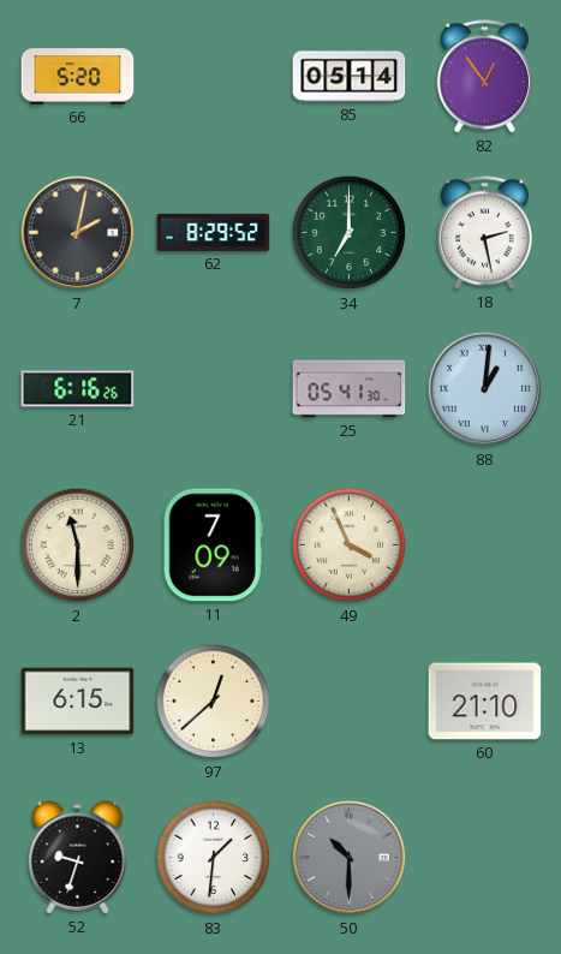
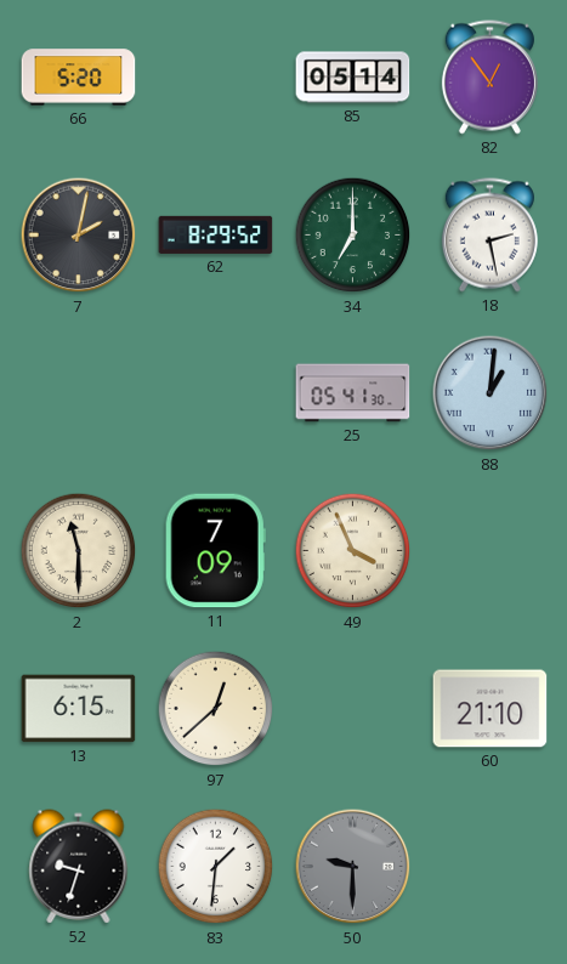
21: 6:16 -> none (78, 389)
50: 10:30 -> 9:30 (353, 867)
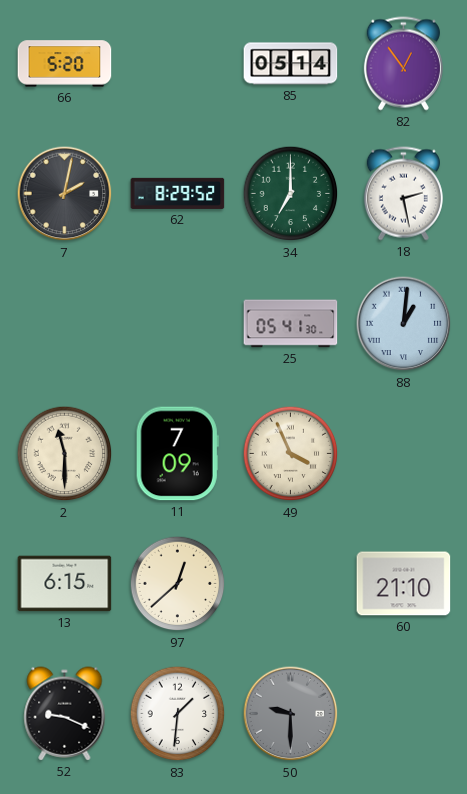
52: 9:33 -> 9:19 (65, 714)
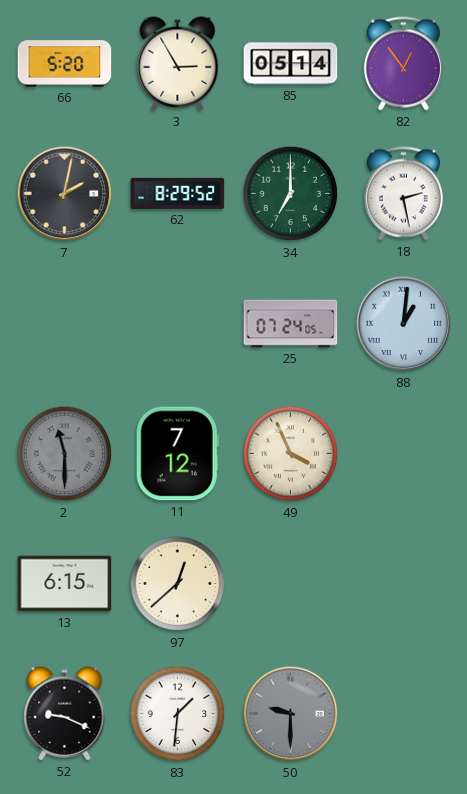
3: none -> 2:55 (178, 64)
25: 05:41 -> 07:24 (291, 324)
2 dial: cream -> grey (65, 454)
11: 7:09 -> 7:12 (177, 454)
60: 21:10 -> none (404, 584)
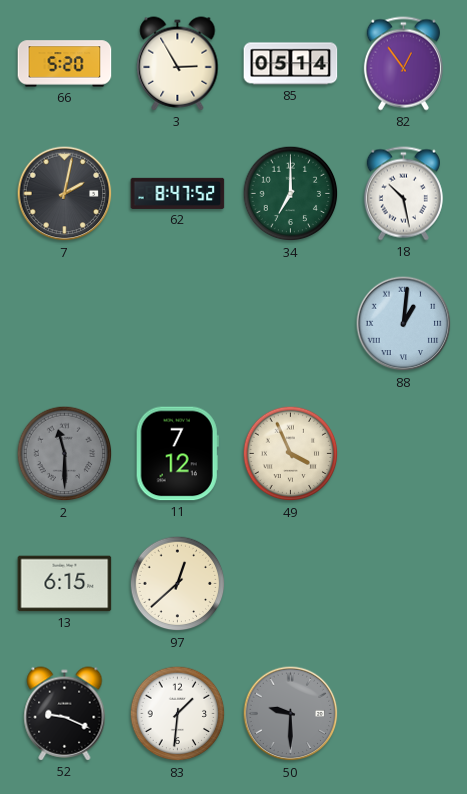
62: 8:29 -> 8:47 (178, 193)
18: 2:28 -> 10:28 (403, 194)
25: 07:24 -> none (291, 324)
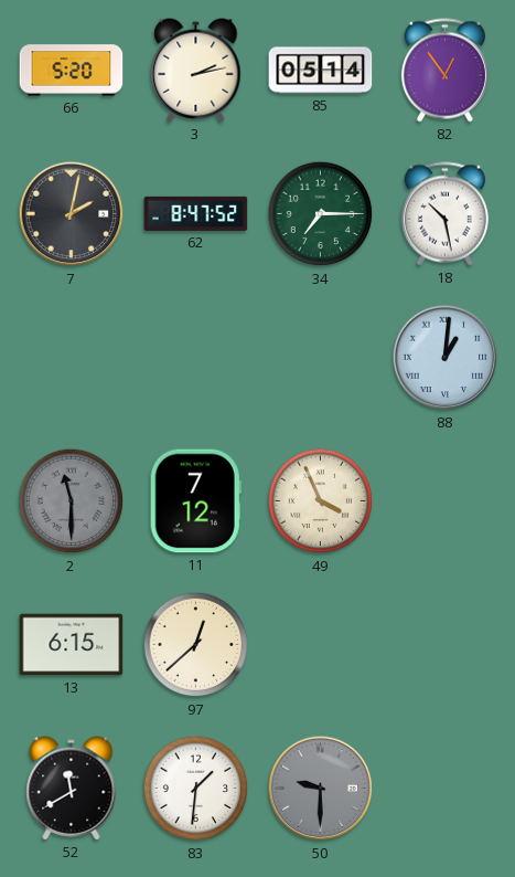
3: 2:55 -> 2:13 (196, 71)
34: 7:00 -> 7:15 (321, 214)
52: 9:19 -> 11:40 (72, 789)
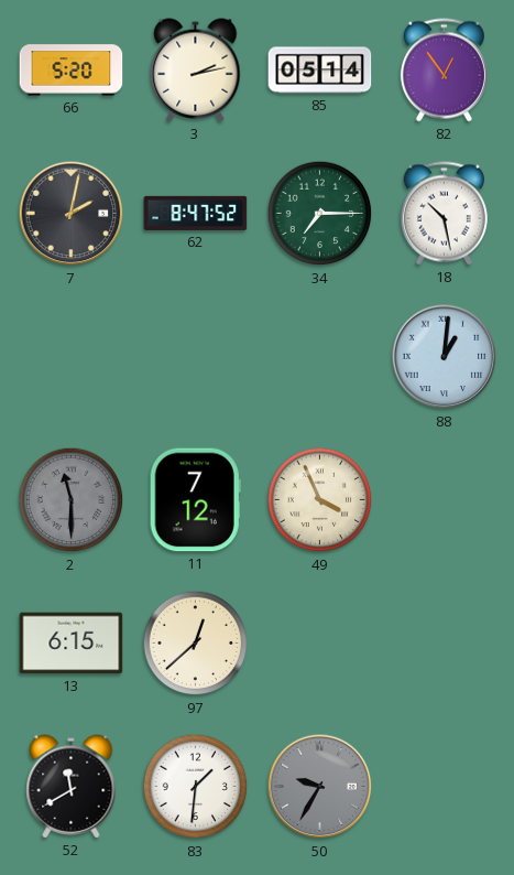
50: 9:30 -> 9:35 (320, 787)
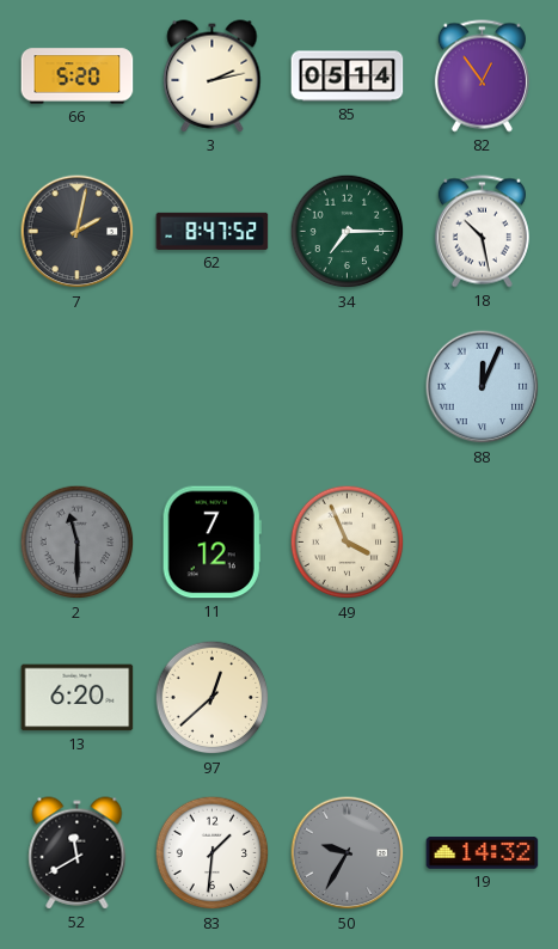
88: 1:01 -> 12:04 (483, 387)
13: 6:15 -> 6:20 (78, 698)
19: none -> 14:32 (483, 853)
